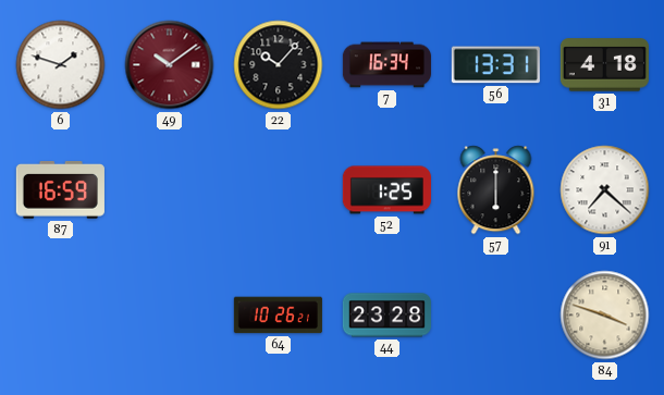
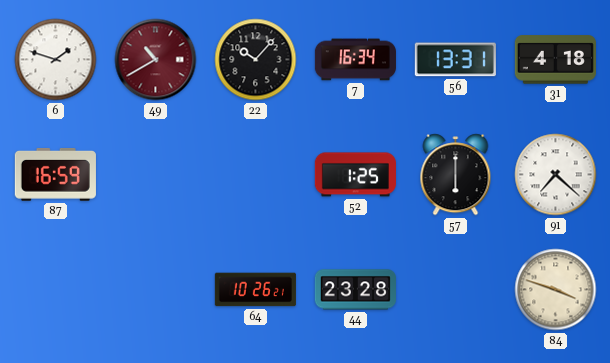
49: 10:09 -> 10:40 (156, 60)
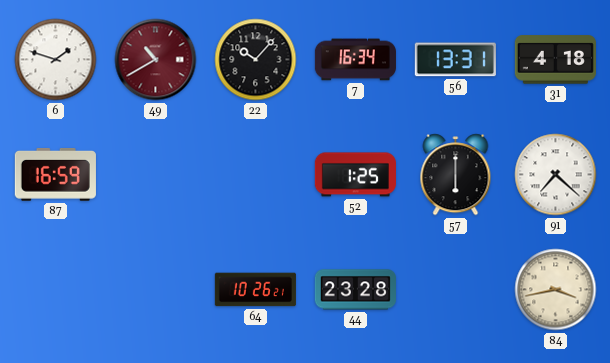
84: 3:48 -> 3:43 (556, 290)
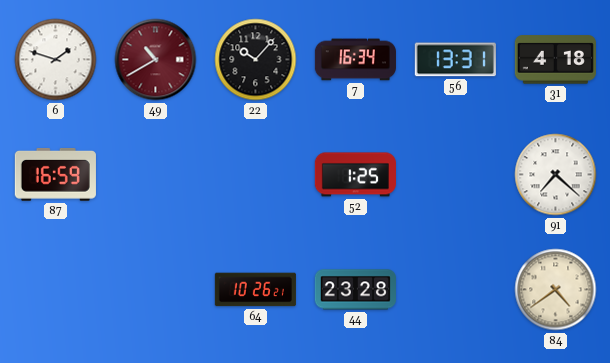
57: 6:00 -> none (456, 175)
84: 3:43 -> 4:39 (556, 290)
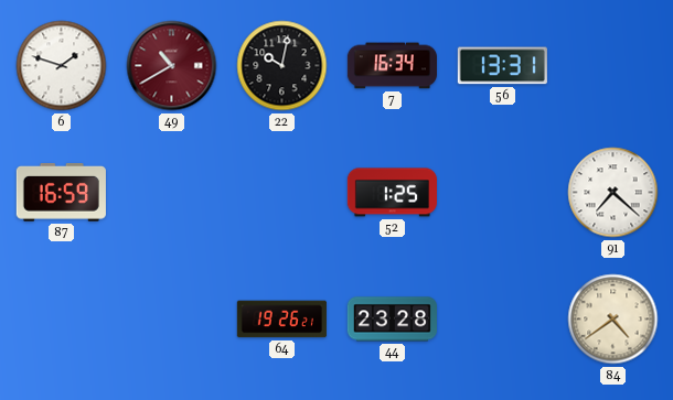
22: 10:07 -> 10:02 (282, 66)
31: 4:18 -> none (555, 60)
64: 10:26 -> 19:26 (281, 320)
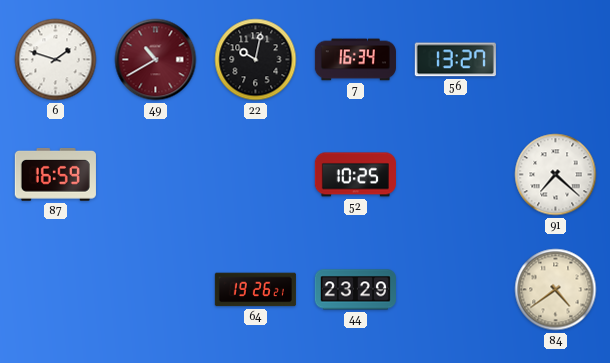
56: 13:31 -> 13:27 (455, 60)
52: 1:25 -> 10:25 (355, 175)
44: 23:28 -> 23:29 (355, 290)
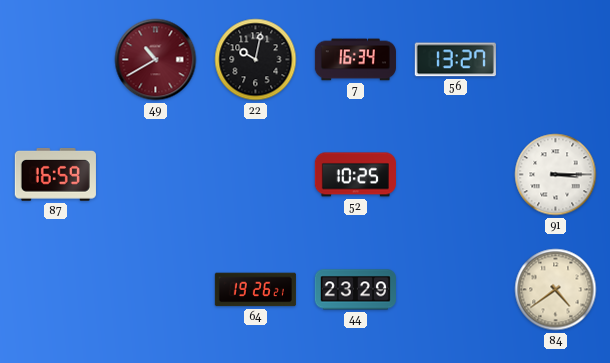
6: 1:48 -> none (56, 60)
91: 7:22 -> 3:15 (556, 175)
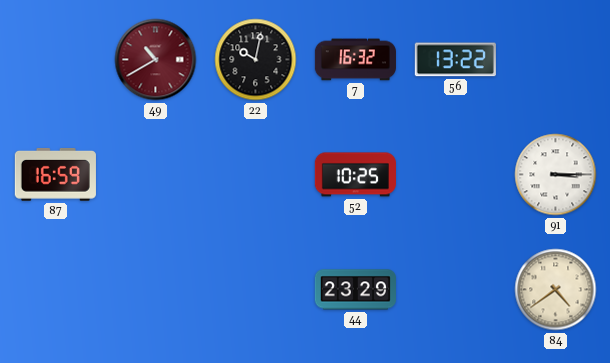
7: 16:34 -> 16:32 (355, 60)
56: 13:27 -> 13:22 (455, 60)
64: 19:26 -> none (255, 290)
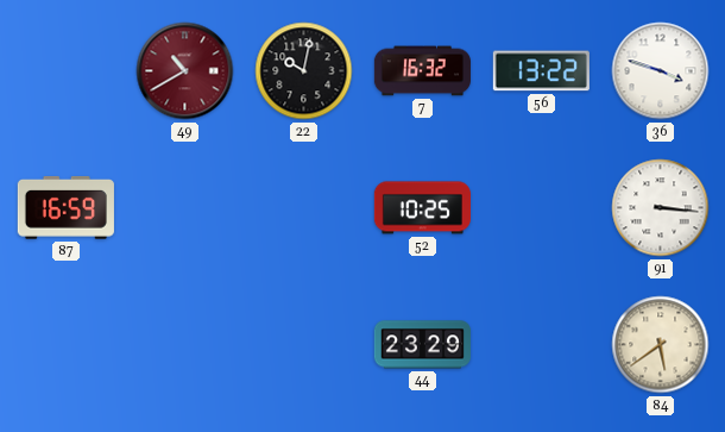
36: none -> 3:48 (661, 71)
91: 3:15 -> 3:16 (661, 208)
84: 4:39 -> 5:39 (661, 345)
